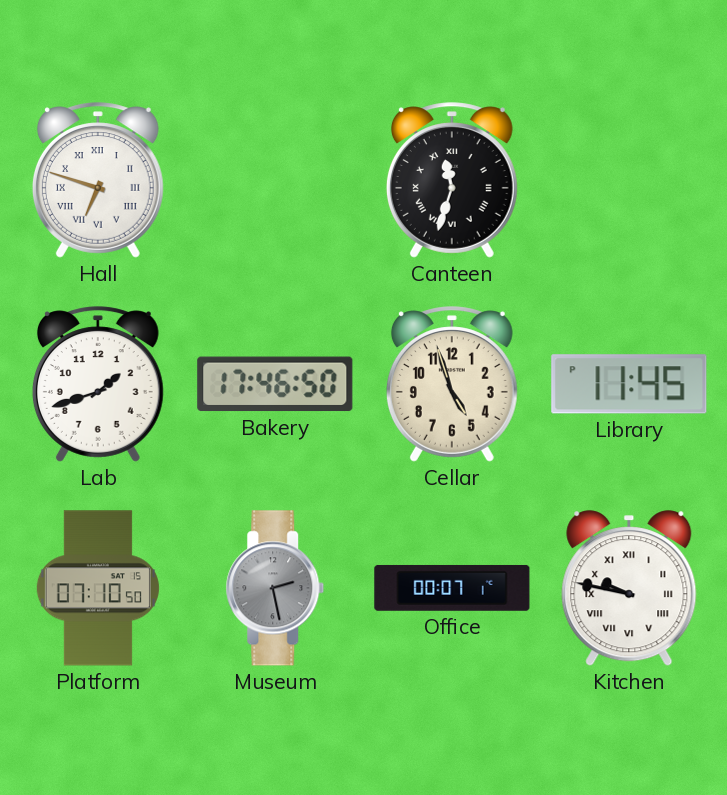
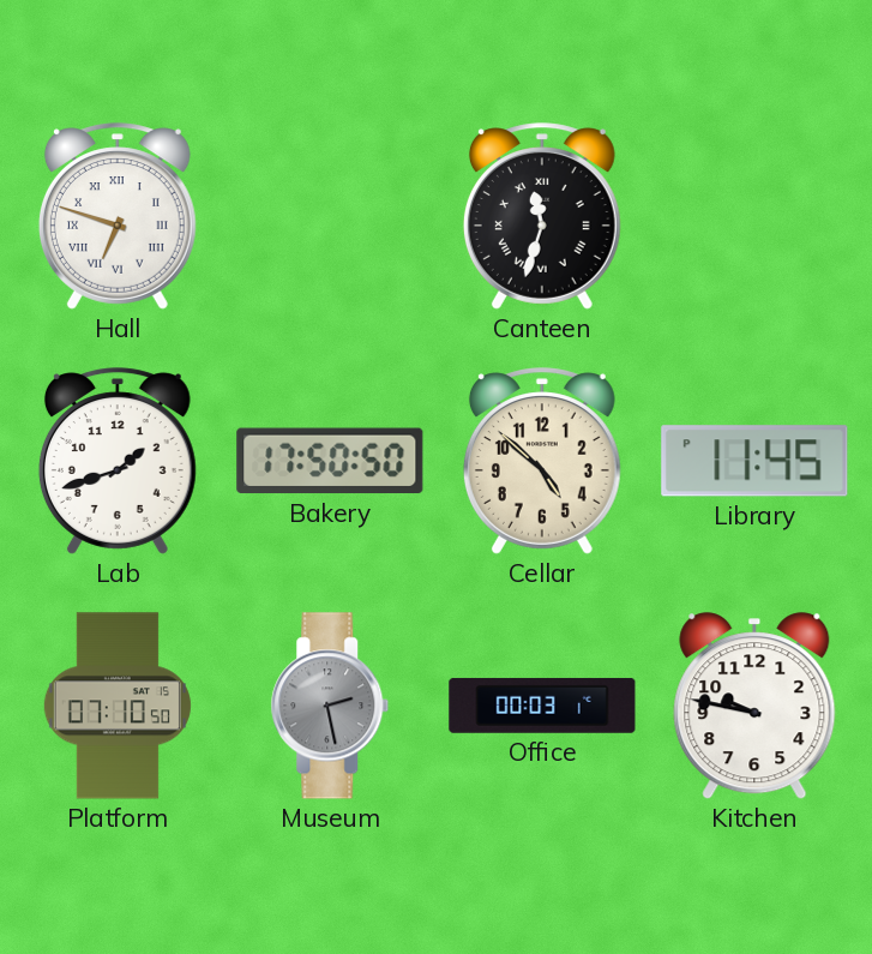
Bakery: 17:46 -> 17:50 (330, 461)
Cellar: 4:57 -> 4:52 (542, 461)
Office: 00:07 -> 00:03 (542, 706)
Kitchen numerals: Roman -> Arabic (754, 707)
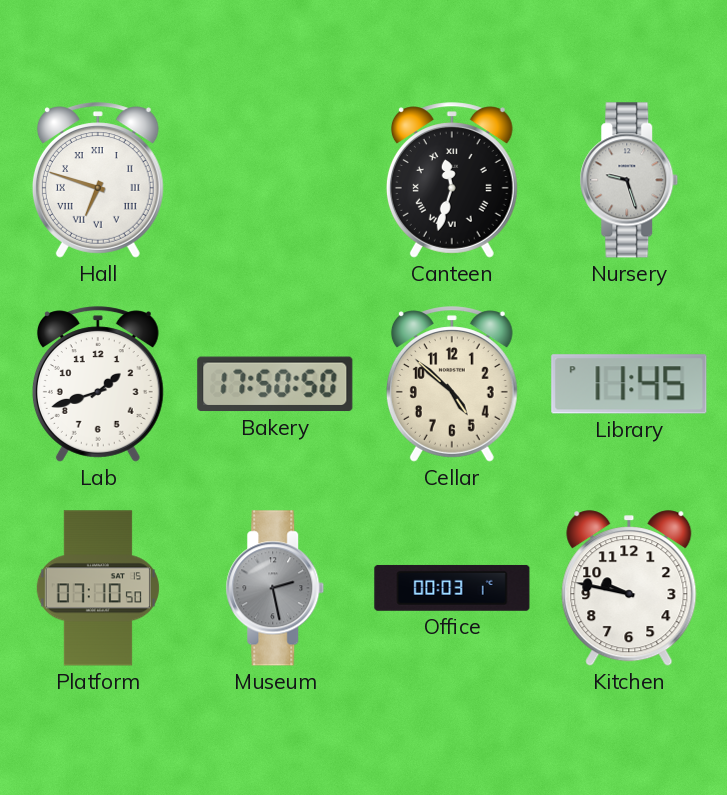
Nursery: none -> 9:27 (629, 180)
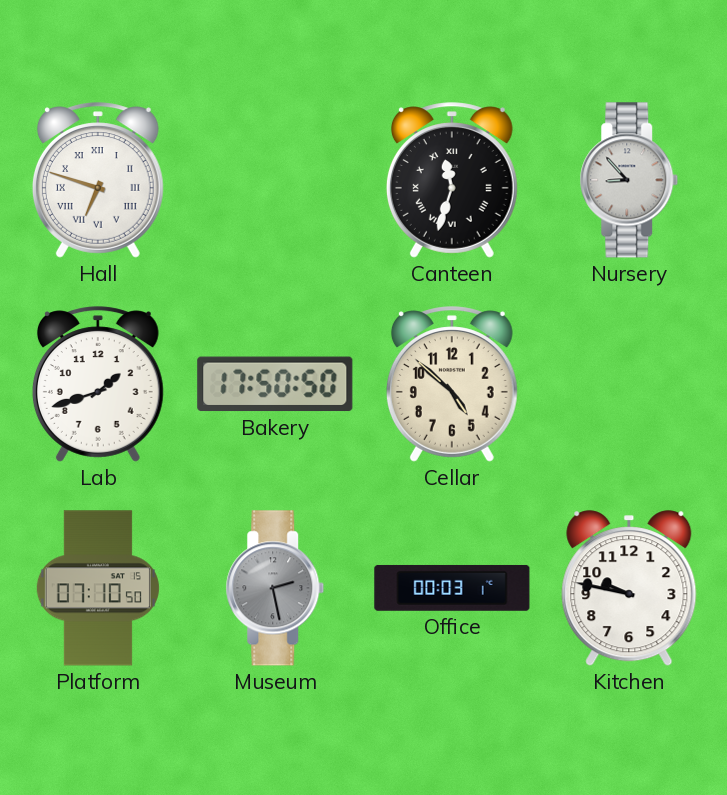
Nursery: 9:27 -> 8:53 (629, 180)
Library: 11:45 -> none (629, 384)
